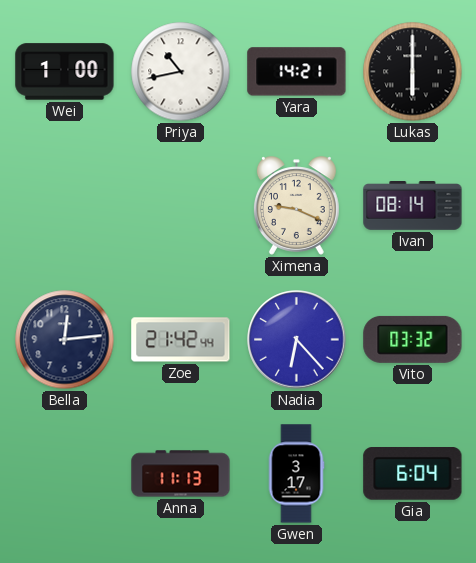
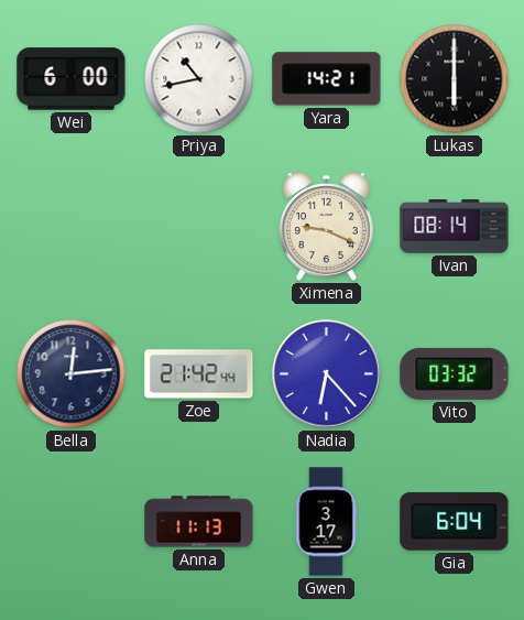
Wei: 1:00 -> 6:00 (72, 79)
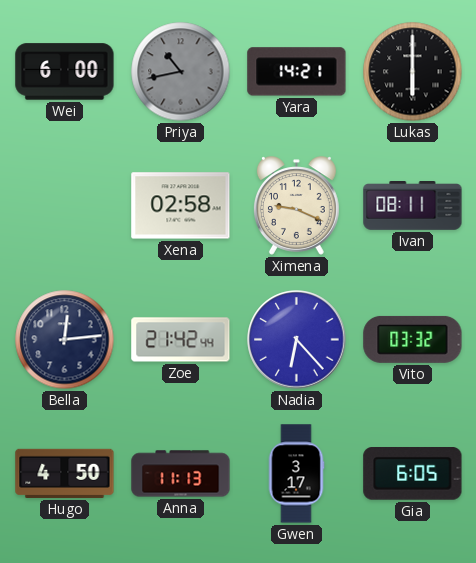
Priya dial: white -> grey (181, 72)
Xena: none -> 02:58 (181, 206)
Ivan: 08:14 -> 08:11 (413, 206)
Hugo: none -> 4:50 (65, 473)
Gia: 6:04 -> 6:05 (413, 474)
